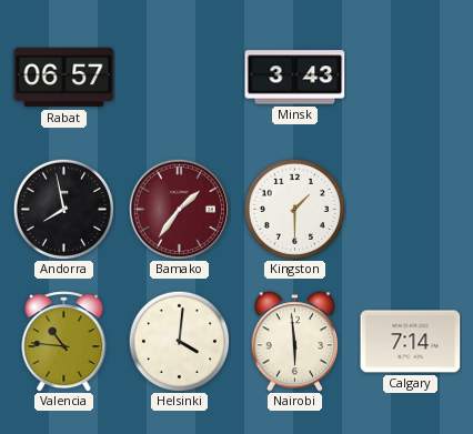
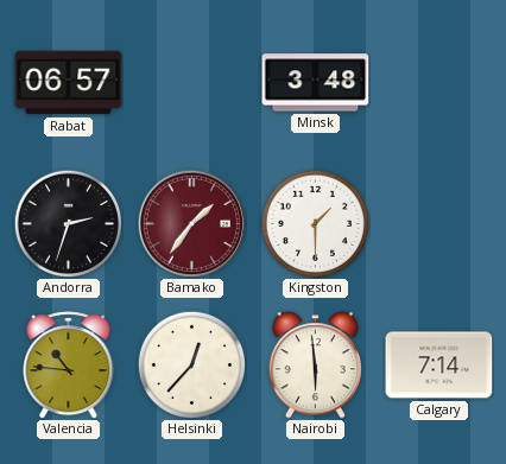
Minsk: 3:43 -> 3:48 (316, 83)
Andorra: 7:58 -> 2:33 (68, 223)
Helsinki: 4:01 -> 12:37 (191, 364)
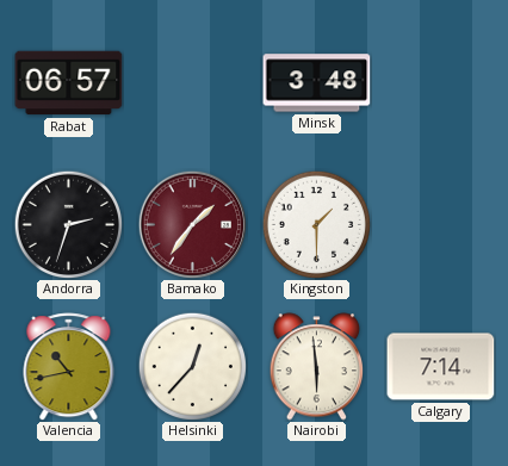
Valencia: 10:46 -> 10:43 (69, 367)
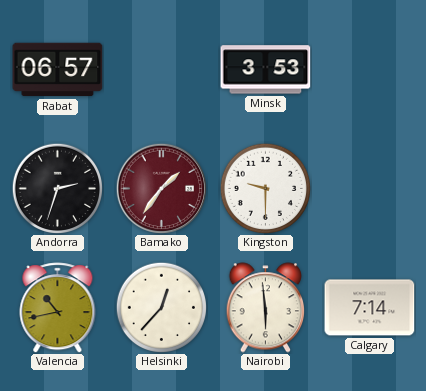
Minsk: 3:48 -> 3:53 (266, 70)
Kingston: 1:30 -> 9:30 (265, 188)
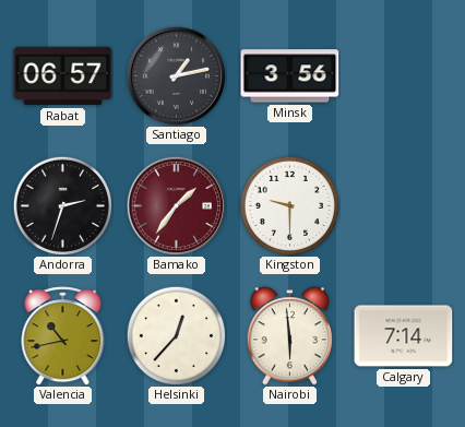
Santiago: none -> 1:13 (176, 75)
Minsk: 3:53 -> 3:56 (290, 76)
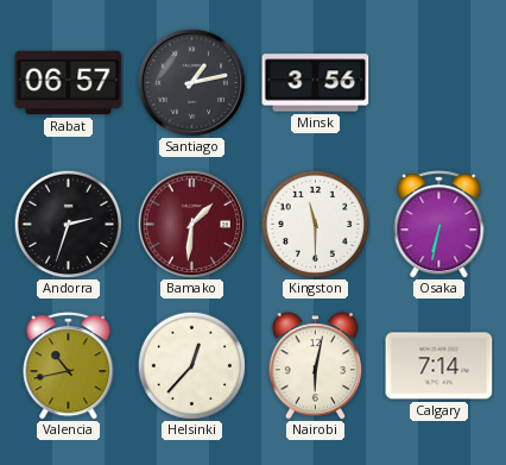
Bamako: 1:36 -> 1:31 (191, 224)
Kingston: 9:30 -> 11:30 (315, 224)
Osaka: none -> 6:32 (439, 225)
Nairobi: 5:59 -> 6:02 (315, 366)
